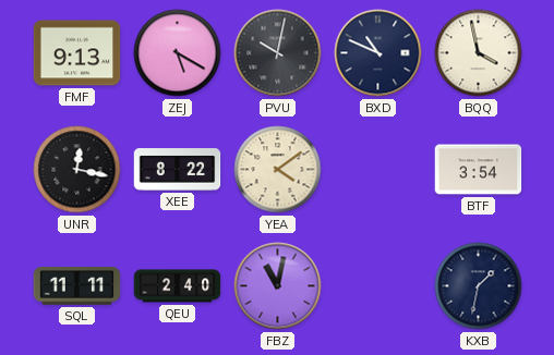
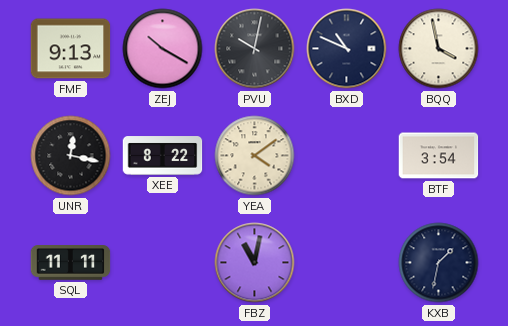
ZEJ: 5:20 -> 10:20 (163, 49)
QEU: 2:40 -> none (178, 286)
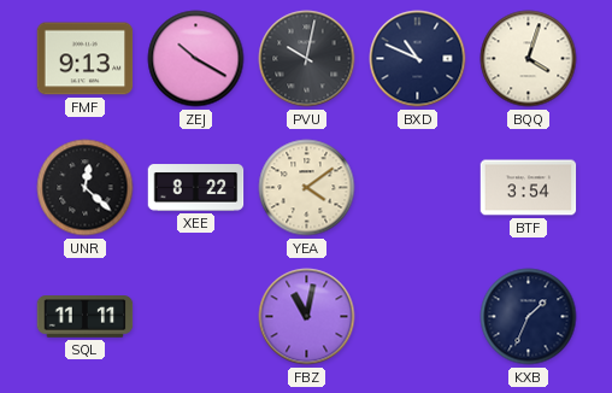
BQQ: 3:58 -> 4:03 (529, 59)
UNR: 12:17 -> 12:22 (86, 188)
KXB: 1:32 -> 1:34 (529, 317)
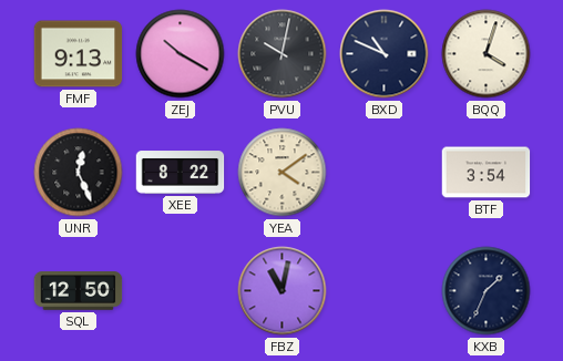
UNR: 12:22 -> 12:26 (79, 173)
SQL: 11:11 -> 12:50 (79, 291)
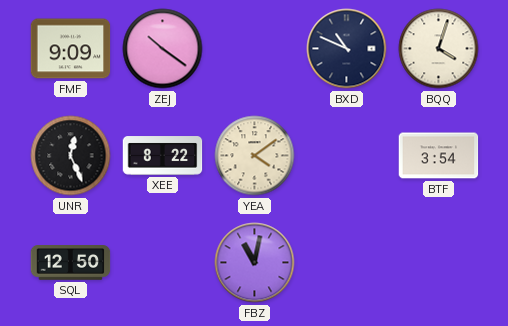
FMF: 9:13 -> 9:09 (71, 49)
ZEJ: 10:20 -> 10:21 (163, 49)
PVU: 10:02 -> none (283, 54)
KXB: 1:34 -> none (487, 291)
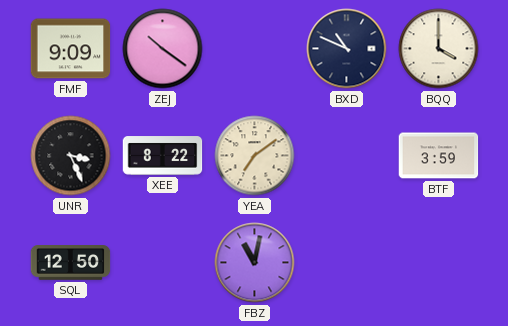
BQQ: 4:03 -> 4:00 (439, 49)
UNR: 12:26 -> 3:26 (71, 156)
YEA: 4:09 -> 7:09 (255, 156)
BTF: 3:54 -> 3:59 (439, 156)
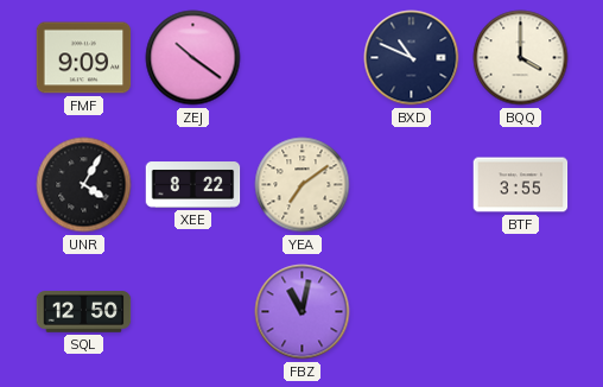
UNR: 3:26 -> 4:05 (84, 185)
BTF: 3:59 -> 3:55 (521, 185)
